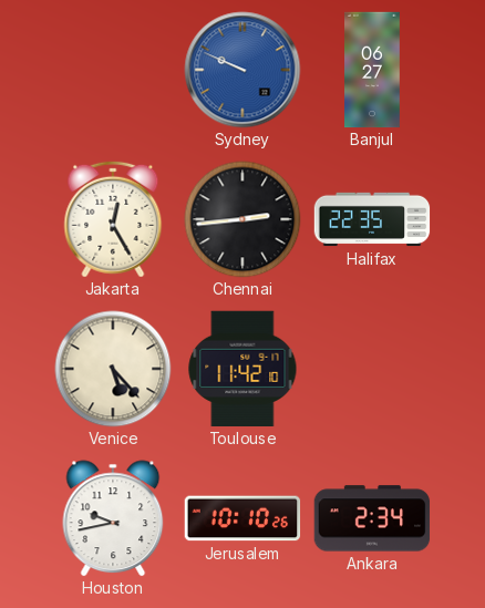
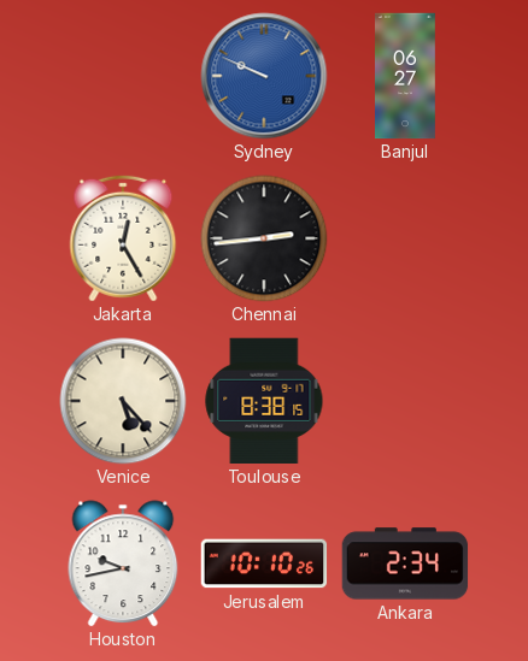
Halifax: 22:35 -> none (372, 219)
Toulouse: 11:42 -> 8:38 (264, 401)
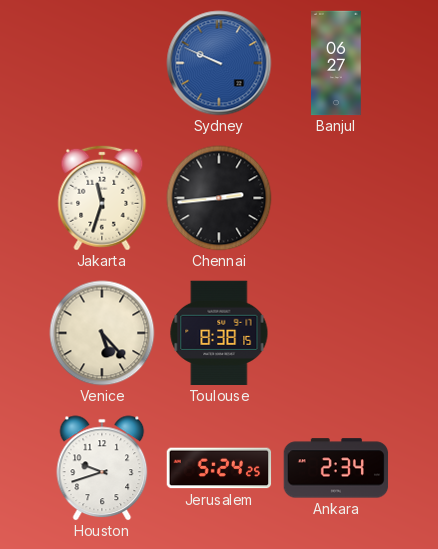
Jakarta: 12:25 -> 11:33 (102, 198)
Houston: 9:43 -> 9:42 (102, 468)
Jerusalem: 10:10 -> 5:24 (219, 468)
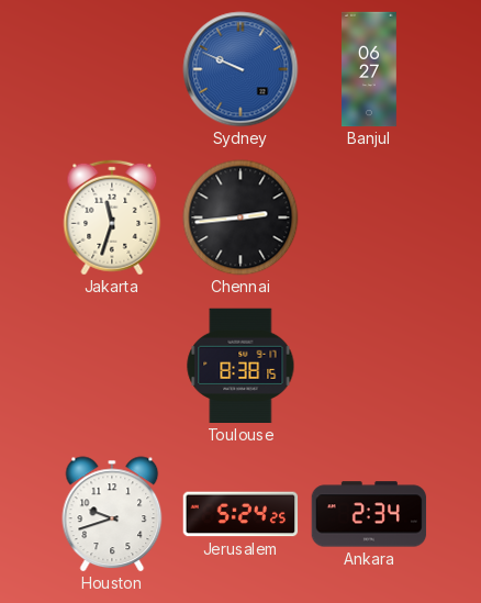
Venice: 5:23 -> none (102, 333)
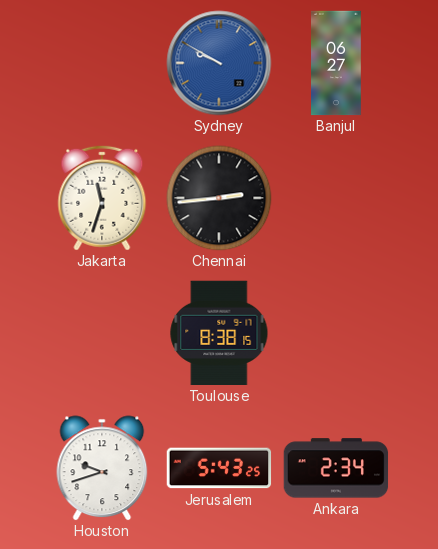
Sydney: 9:49 -> 9:50 (219, 63)
Jerusalem: 5:24 -> 5:43 (219, 468)
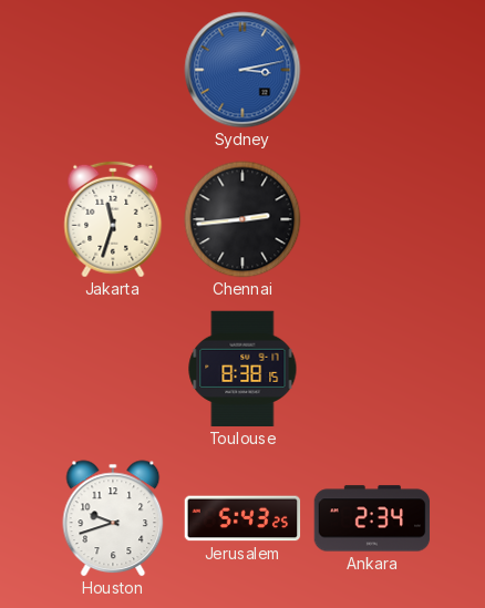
Sydney: 9:50 -> 3:13 (242, 70)
Banjul: 06:27 -> none (337, 63)
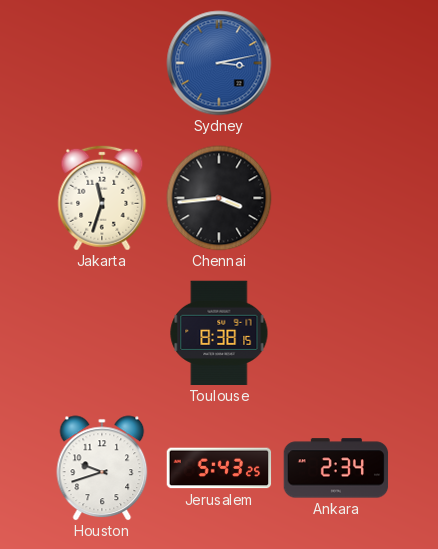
Chennai: 2:44 -> 3:44 (219, 198)
